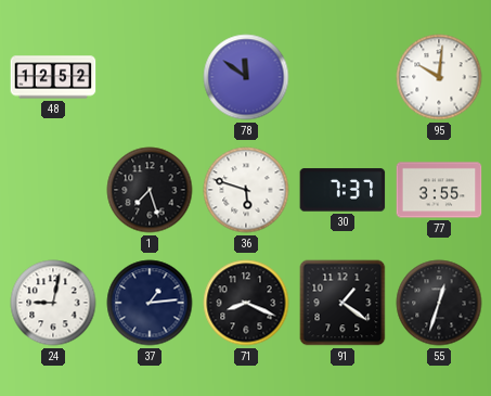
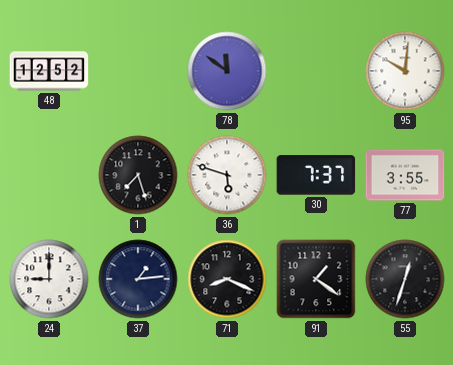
24: 9:02 -> 9:00 (49, 279)
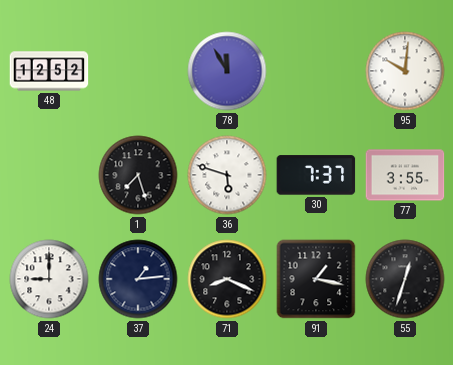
78: 11:51 -> 11:55 (227, 71)
91: 1:21 -> 1:17 (316, 279)
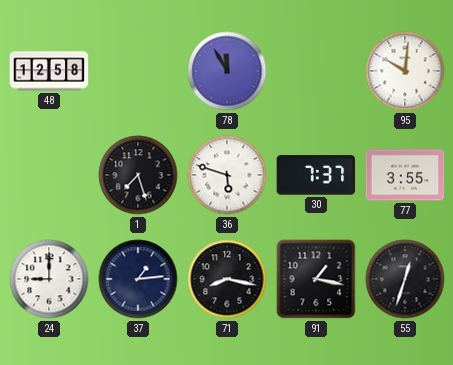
48: 12:52 -> 12:58 (49, 71)
71: 8:19 -> 8:17 (227, 279)
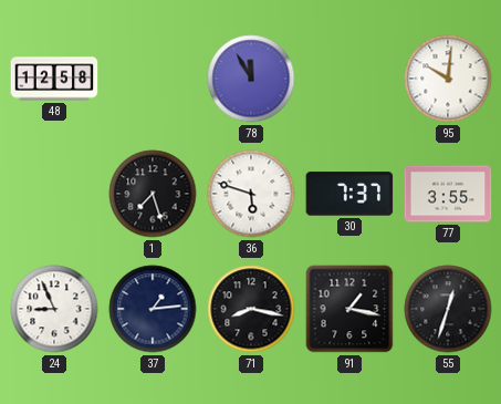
24: 9:00 -> 8:56 (54, 309)
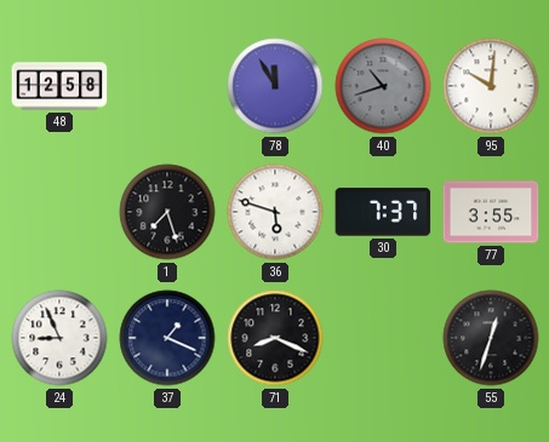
40: none -> 10:42 (383, 86)
37: 1:14 -> 1:19 (167, 338)
71: 8:17 -> 8:19 (275, 338)
91: 1:17 -> none (349, 309)
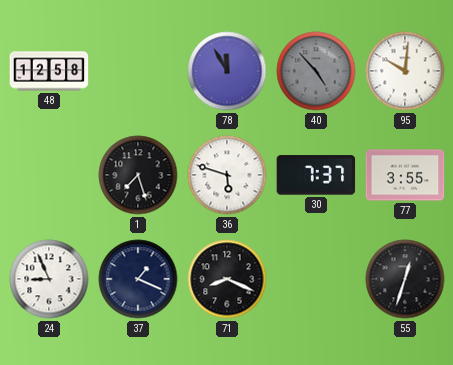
40: 10:42 -> 4:53 (316, 71)
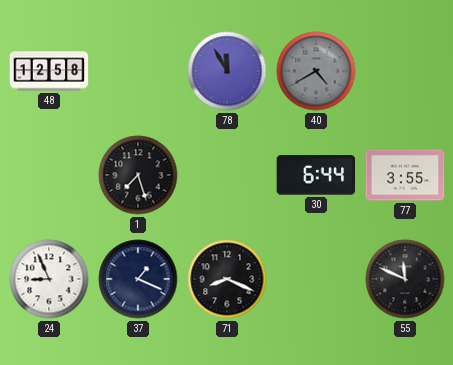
40: 4:53 -> 4:40 (316, 71)
95: 10:01 -> none (405, 71)
36: 5:48 -> none (227, 175)
30: 7:37 -> 6:44 (316, 175)
55: 12:33 -> 11:49 (405, 279)
